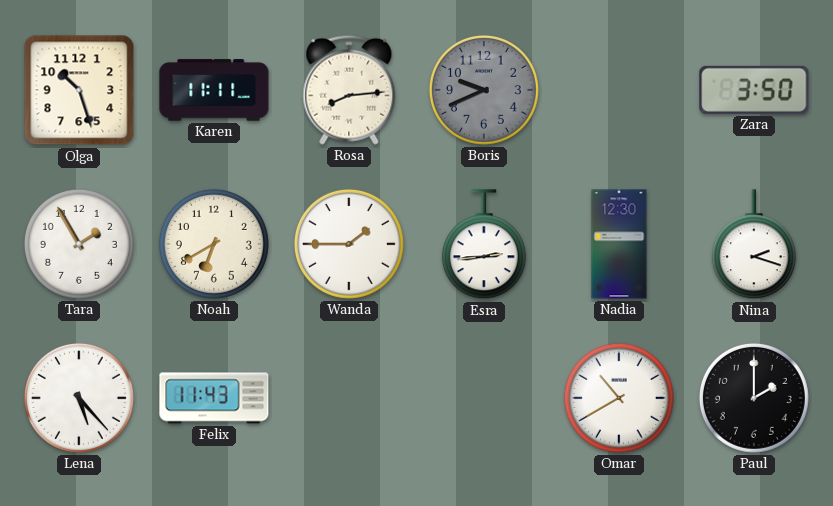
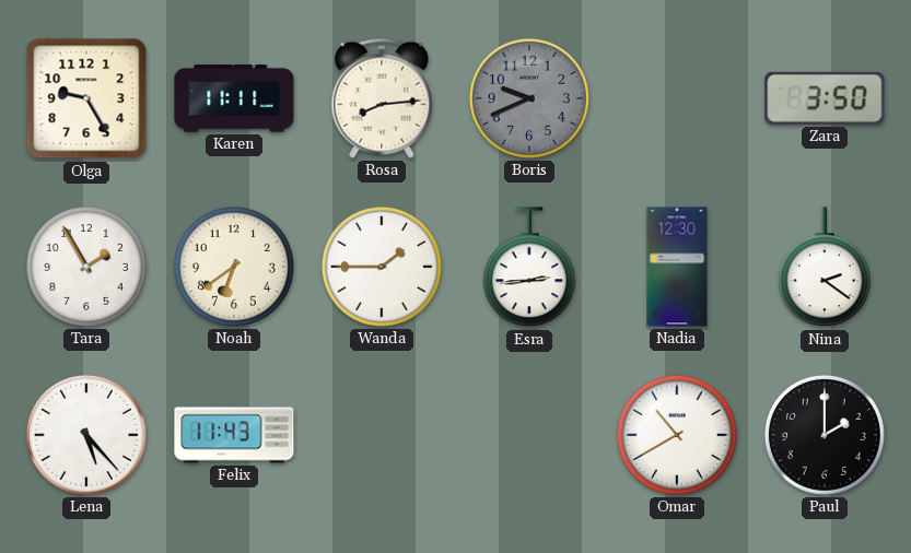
Olga: 10:27 -> 9:25 (86, 98)
Noah: 6:40 -> 6:39 (234, 267)
Nina: 2:18 -> 2:21 (825, 268)
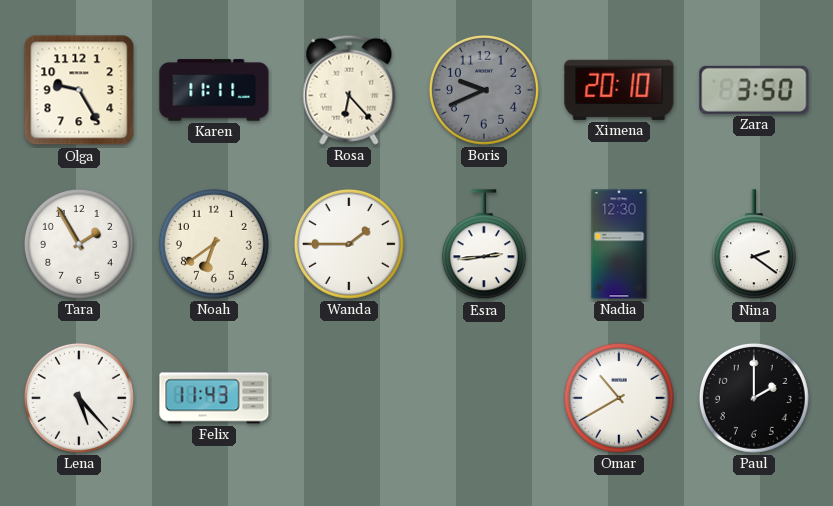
Rosa: 8:14 -> 6:23 (349, 90)
Ximena: none -> 20:10 (619, 90)
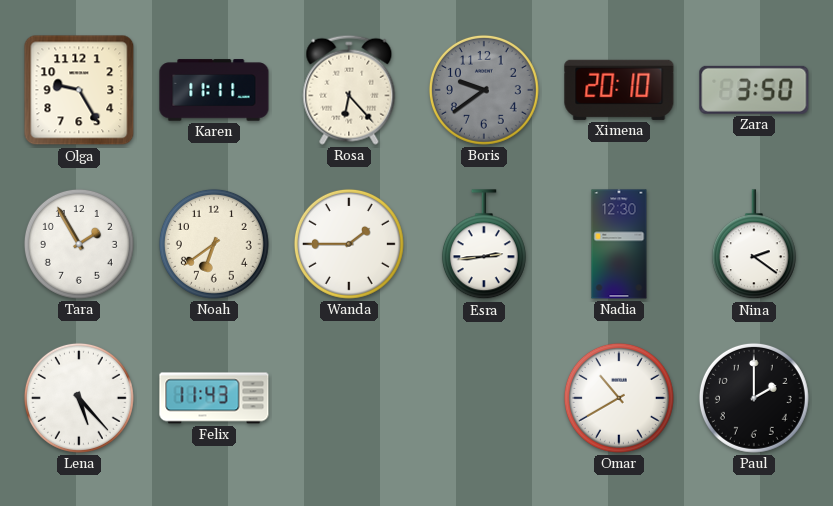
Boris: 9:41 -> 9:39 (484, 90)
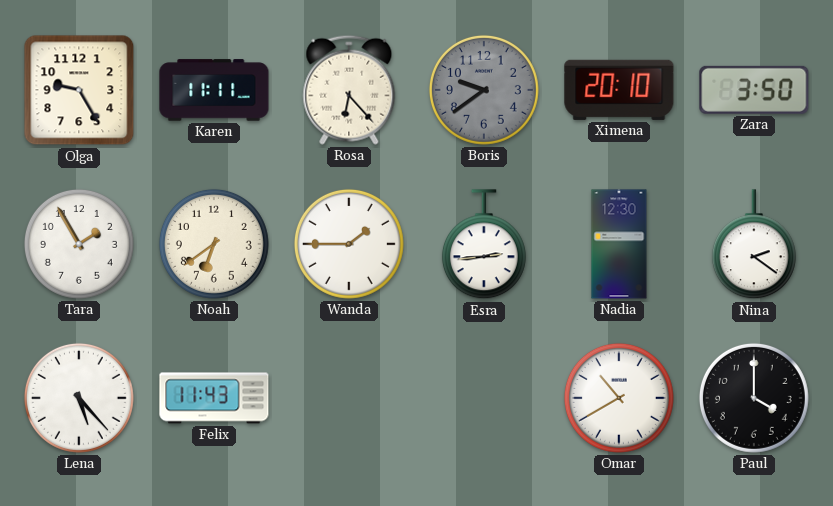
Paul: 2:00 -> 4:00 (754, 398)
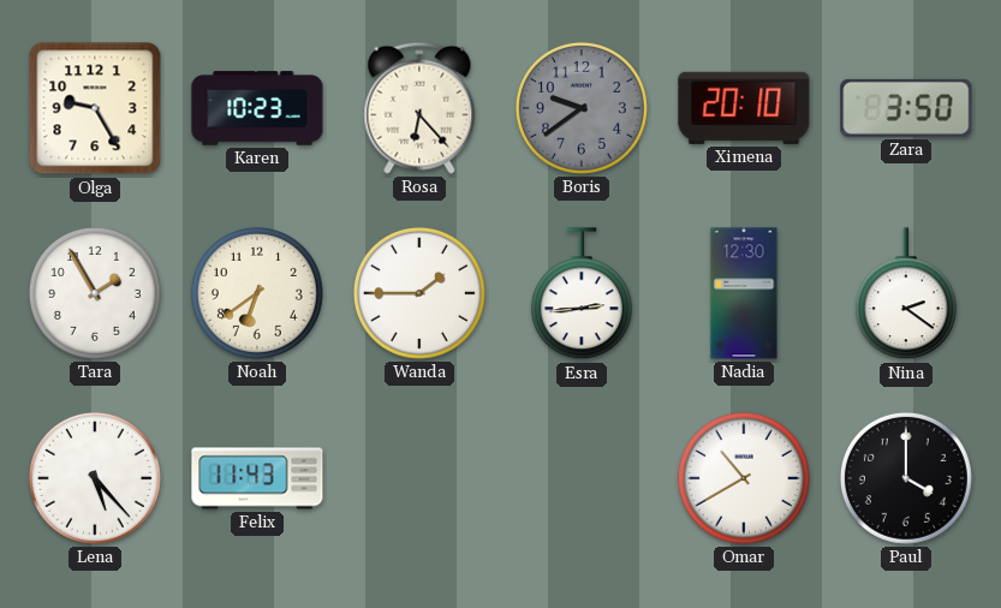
Karen: 11:11 -> 10:23 (257, 108)
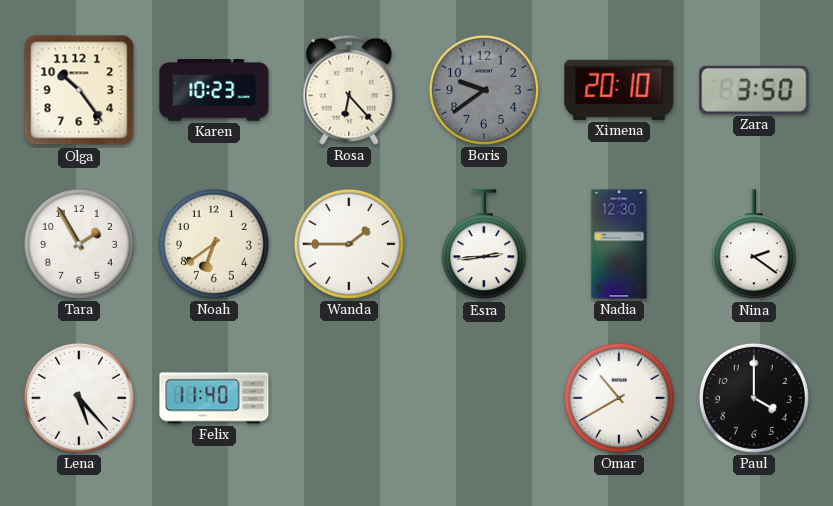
Olga: 9:25 -> 10:24 (79, 90)
Felix: 11:43 -> 11:40 (214, 398)
